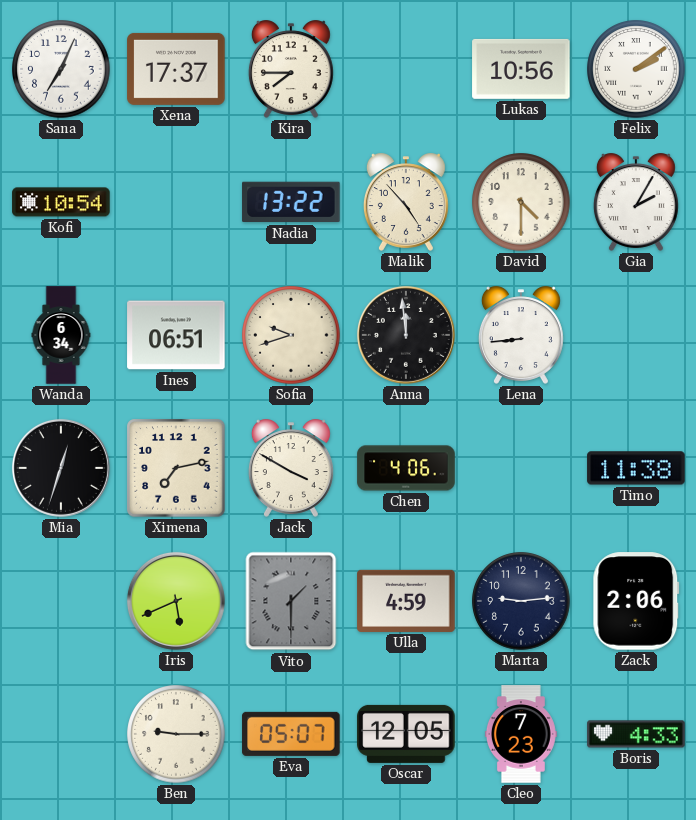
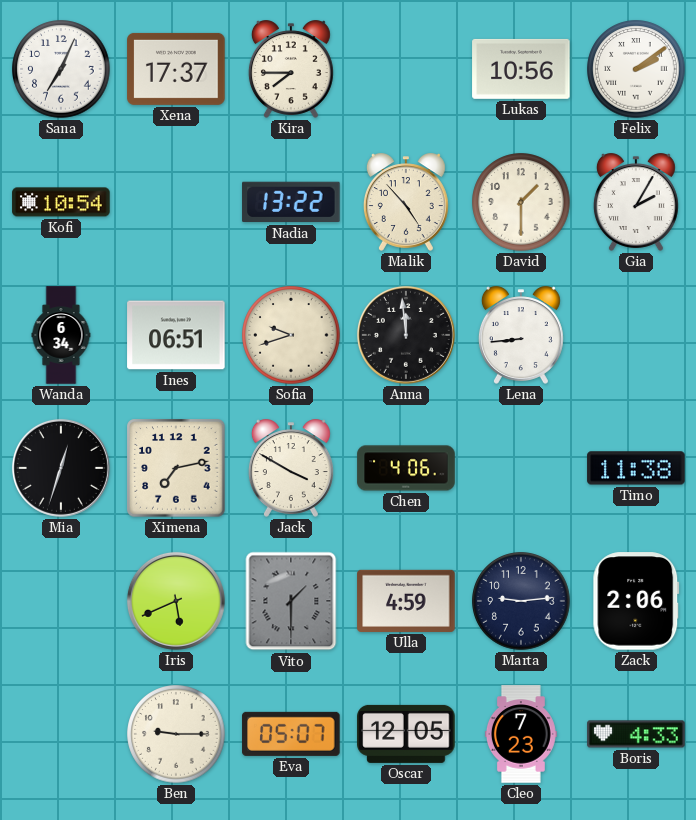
David: 4:30 -> 1:30 (521, 202)
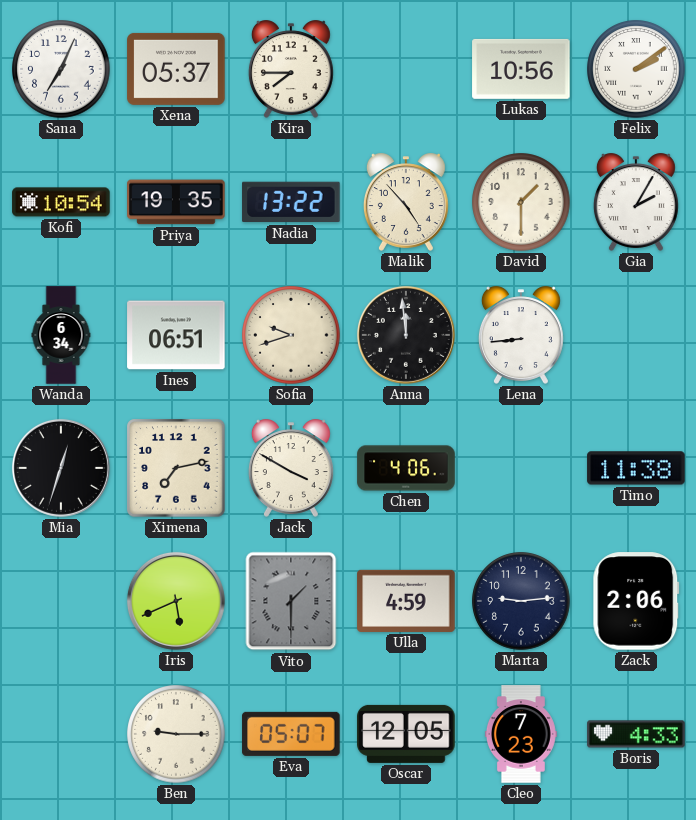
Xena: 17:37 -> 05:37 (176, 69)
Priya: none -> 19:35 (176, 202)
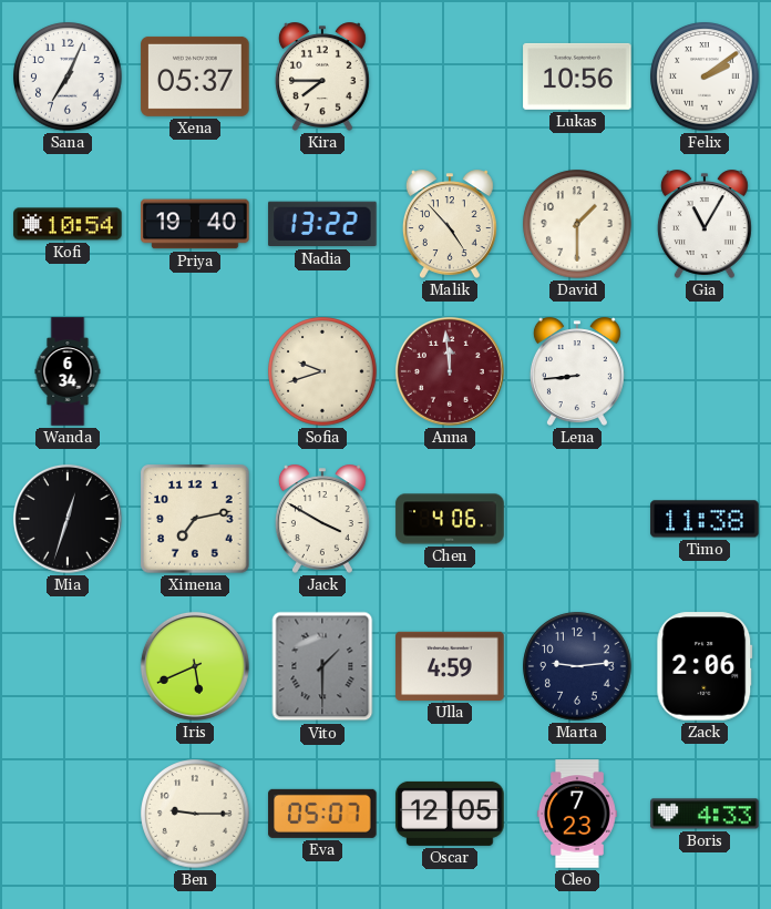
Priya: 19:35 -> 19:40 (195, 224)
Gia: 2:05 -> 11:05 (705, 224)
Ines: 06:51 -> none (176, 335)
Anna dial: black -> burgundy (450, 371)
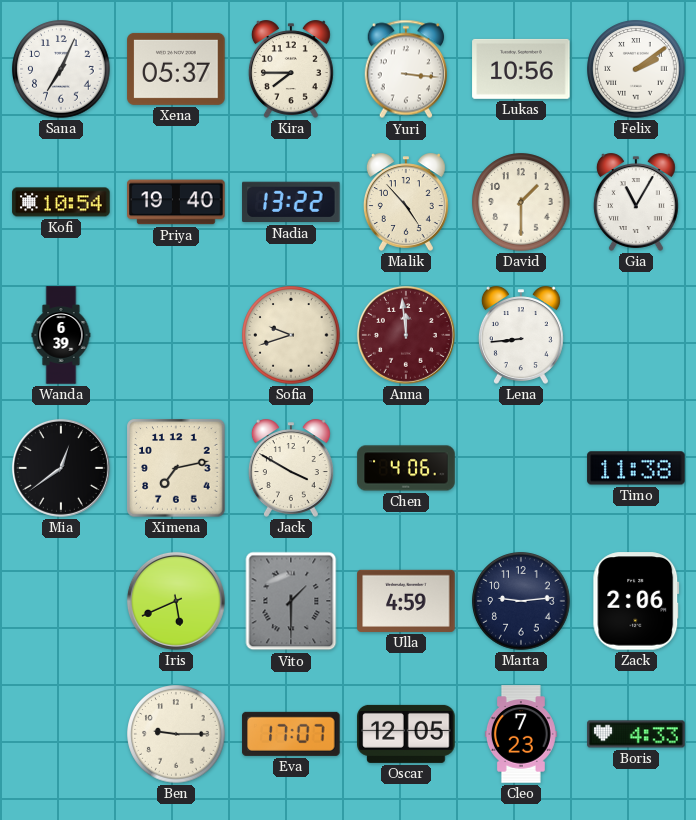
Yuri: none -> 3:16 (405, 69)
Wanda: 6:34 -> 6:39 (61, 335)
Mia: 12:33 -> 12:39 (61, 468)
Eva: 05:07 -> 17:07 (291, 734)
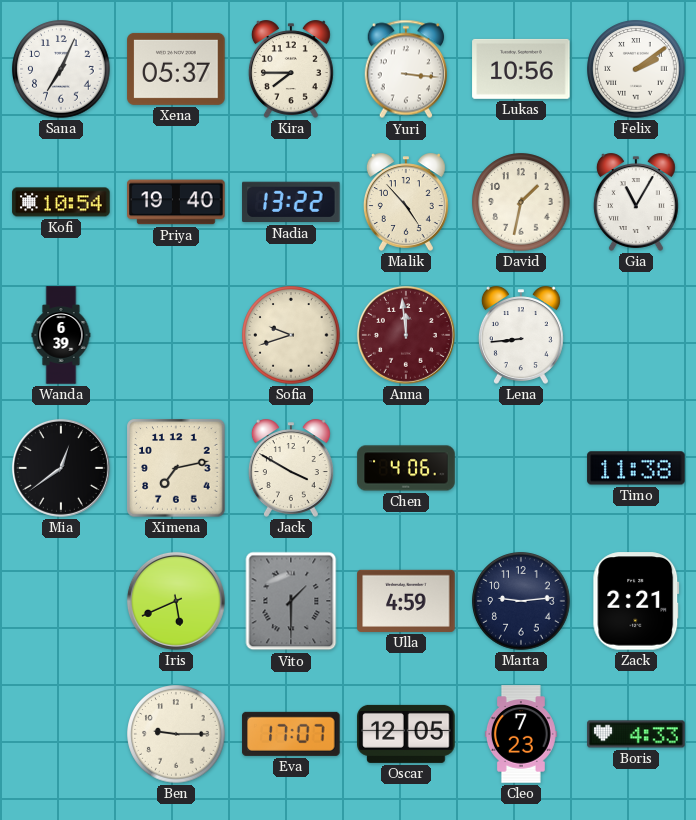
David: 1:30 -> 1:32 (521, 202)
Zack: 2:06 -> 2:21 (636, 601)
